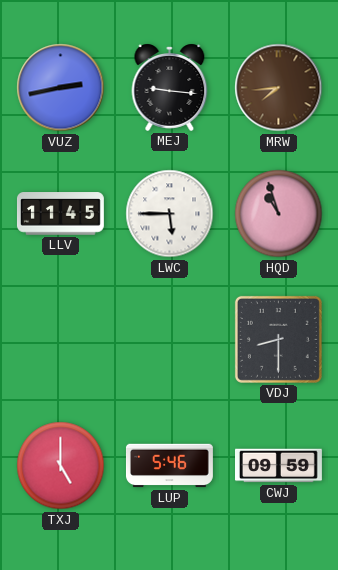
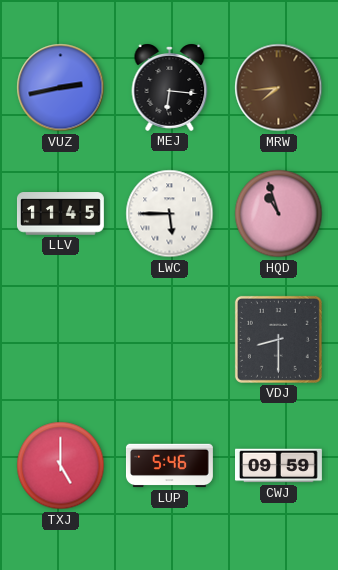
MEJ: 9:16 -> 6:16 (170, 87)
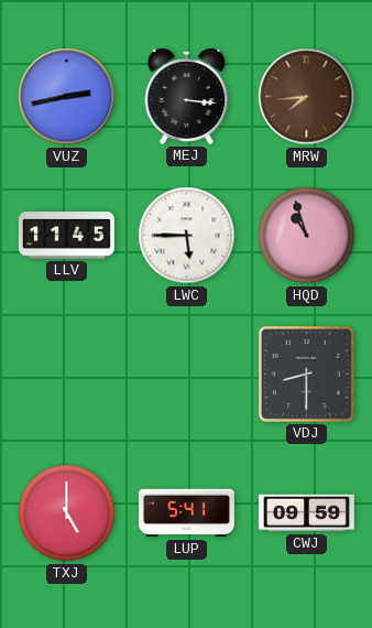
MEJ: 6:16 -> 3:16 (187, 96)
LUP: 5:46 -> 5:41 (186, 513)
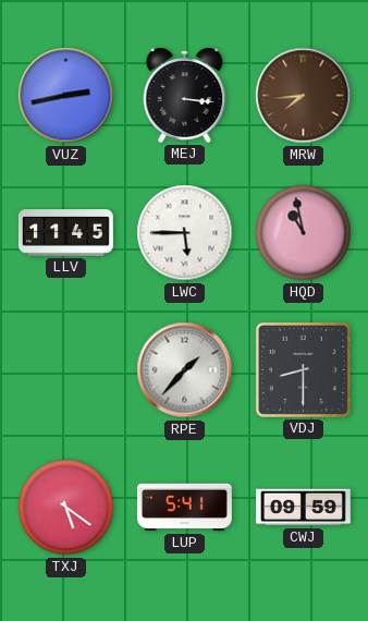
HQD: 10:57 -> 10:58 (304, 233)
RPE: none -> 1:37 (185, 370)
TXJ: 5:00 -> 5:21 (66, 508)
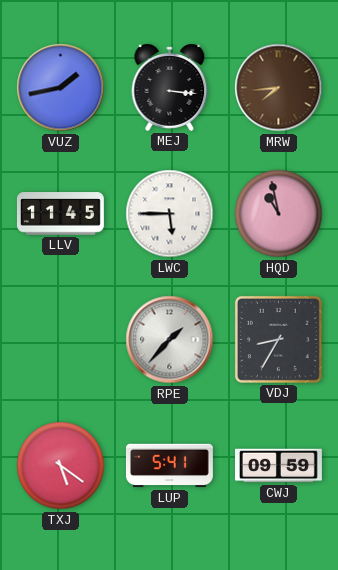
VUZ: 2:43 -> 1:43 (61, 88)
VDJ: 8:30 -> 8:35 (278, 339)
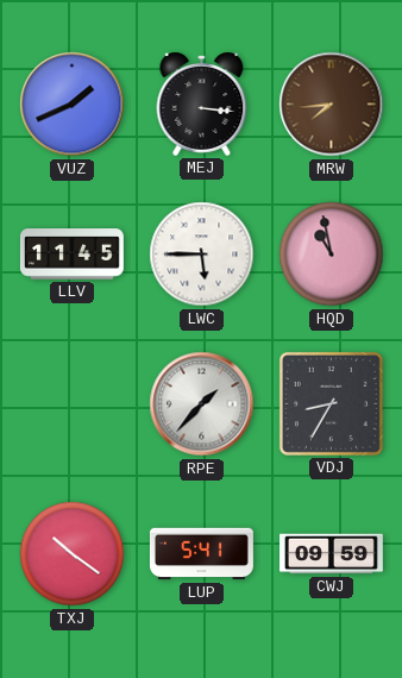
VUZ: 1:43 -> 1:41 (73, 105)
TXJ: 5:21 -> 10:21 (73, 554)
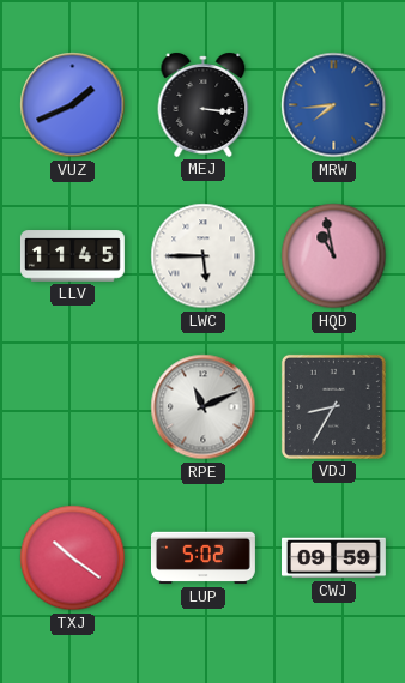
MRW dial: brown -> blue (334, 105)
RPE: 1:37 -> 11:11 (204, 407)
LUP: 5:41 -> 5:02 (202, 558)
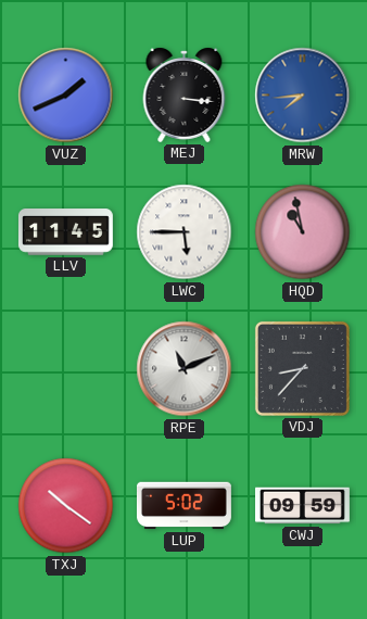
VDJ: 8:35 -> 8:37 (302, 368)
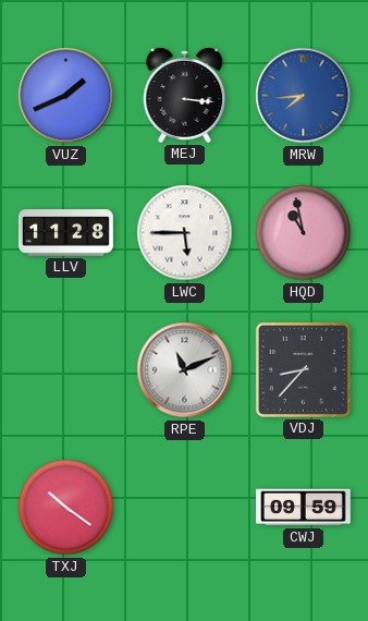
LLV: 11:45 -> 11:28 (65, 233)
LUP: 5:02 -> none (184, 506)
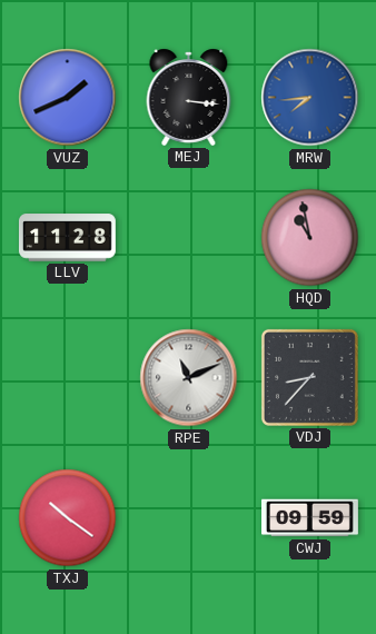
LWC: 5:45 -> none (185, 233)
